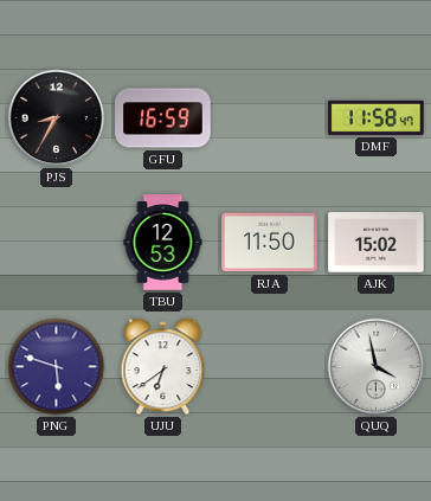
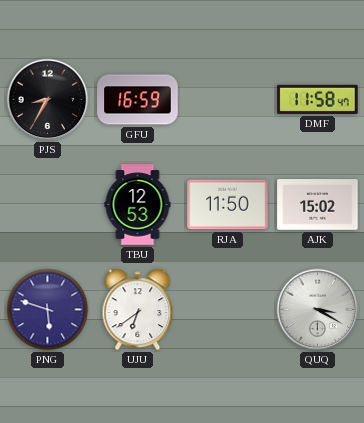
QUQ: 3:58 -> 3:20 (318, 310)
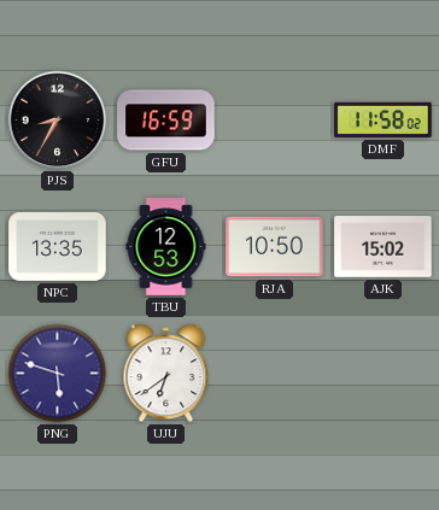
DMF: 11:58:47 -> 11:58:02 (384, 119)
NPC: none -> 13:35 (58, 247)
RJA: 11:50 -> 10:50 (275, 247)
QUQ: 3:20 -> none (318, 310)
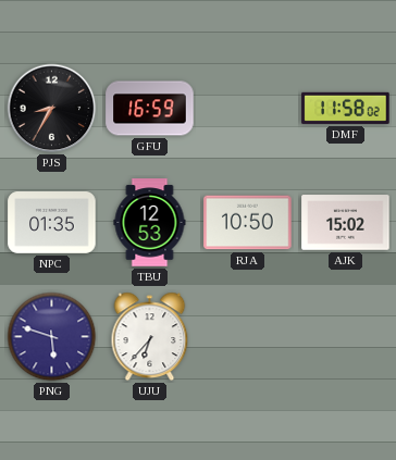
NPC: 13:35 -> 01:35 (52, 223)
UJU: 6:39 -> 6:37 (150, 337)
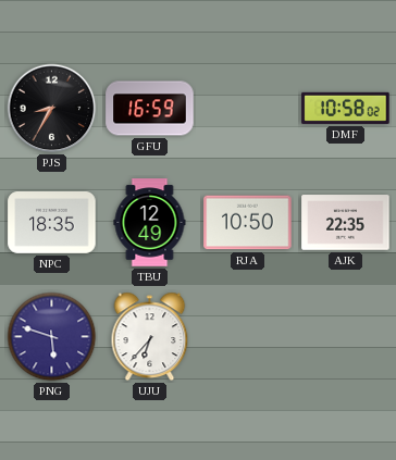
DMF: 11:58 -> 10:58 (346, 108)
NPC: 01:35 -> 18:35 (52, 223)
TBU: 12:53 -> 12:49 (150, 223)
AJK: 15:02 -> 22:35 (346, 223)
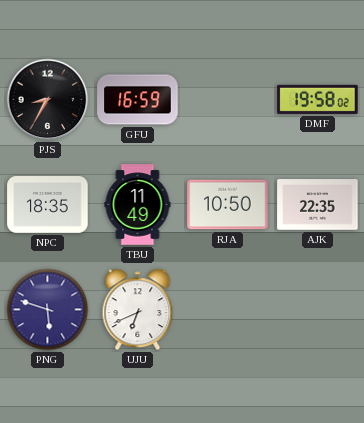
DMF: 10:58 -> 19:58 (318, 99)
TBU: 12:49 -> 11:49 (138, 205)
UJU: 6:37 -> 6:41 (138, 310)
